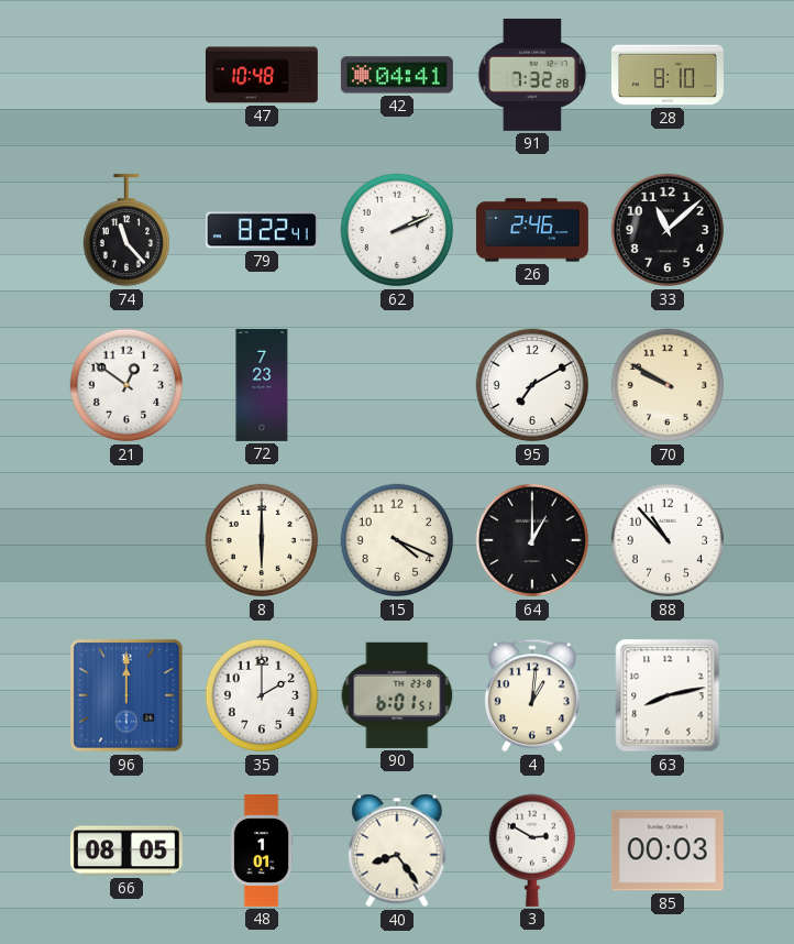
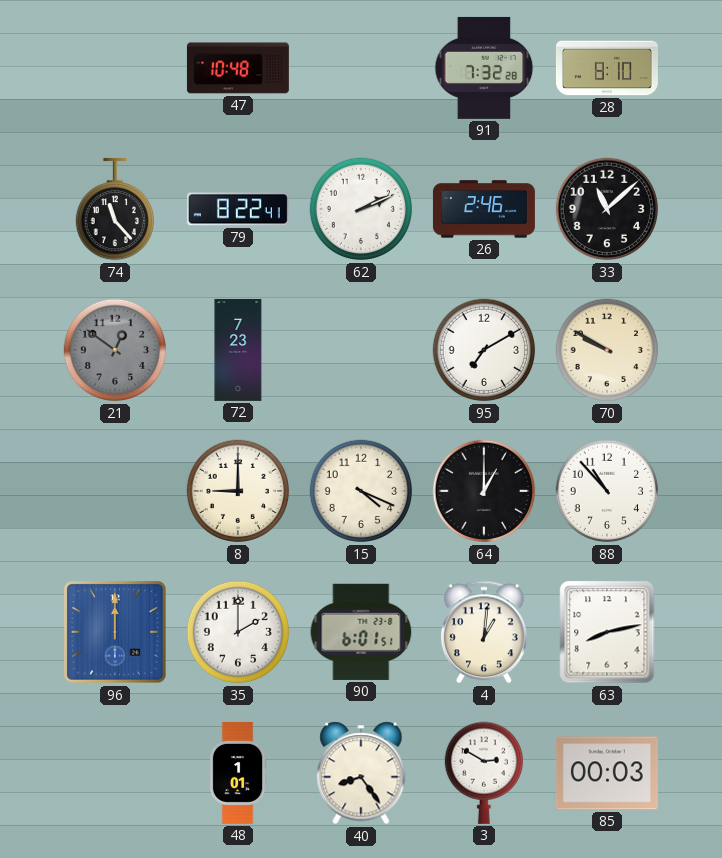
42: 04:41 -> none (397, 75)
21 dial: white -> grey (115, 350)
8: 6:00 -> 9:00 (238, 491)
66: 08:05 -> none (126, 850)
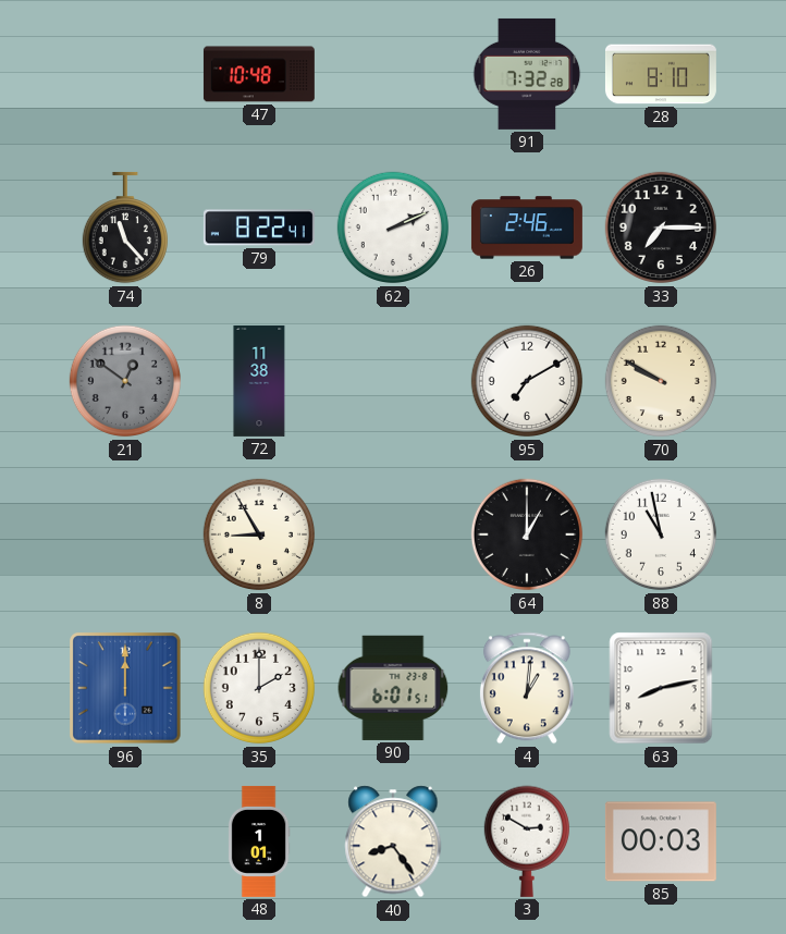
33: 11:08 -> 7:15 (661, 228)
72: 7:23 -> 11:38 (259, 381)
8: 9:00 -> 8:55 (259, 534)
15: 4:19 -> none (361, 491)
88: 10:53 -> 10:58 (661, 534)
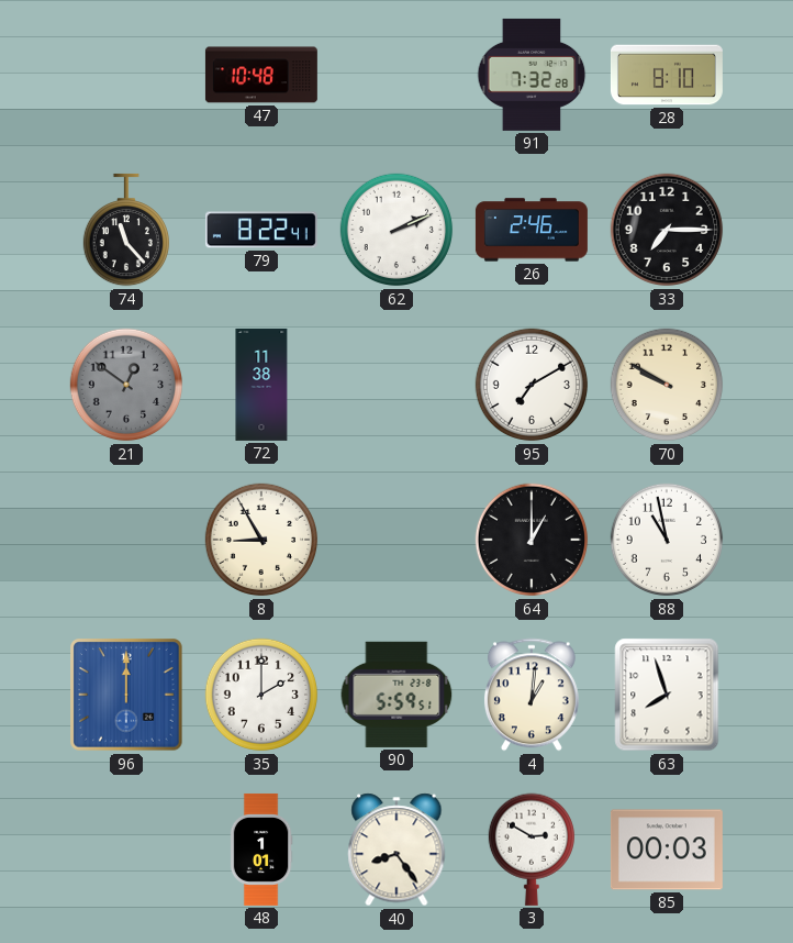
90: 6:01 -> 5:59 (396, 695)
63: 8:13 -> 7:57 (667, 695)
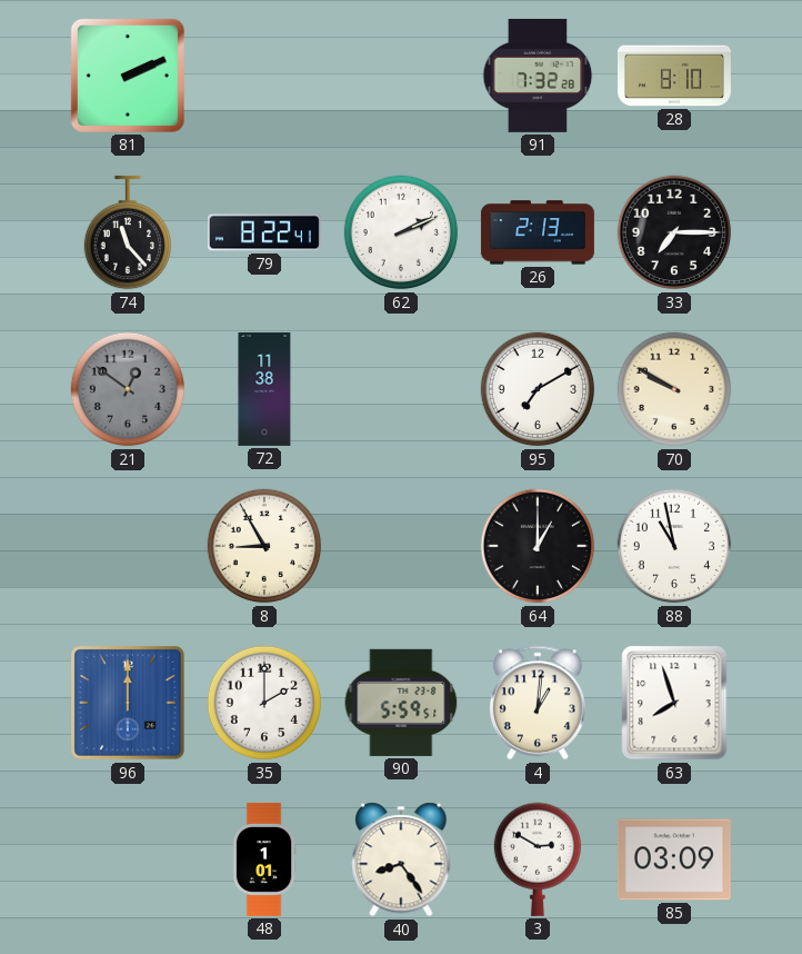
81: none -> 2:11 (128, 76)
47: 10:48 -> none (261, 75)
26: 2:46 -> 2:13 (538, 232)
85: 00:03 -> 03:09 (674, 859)
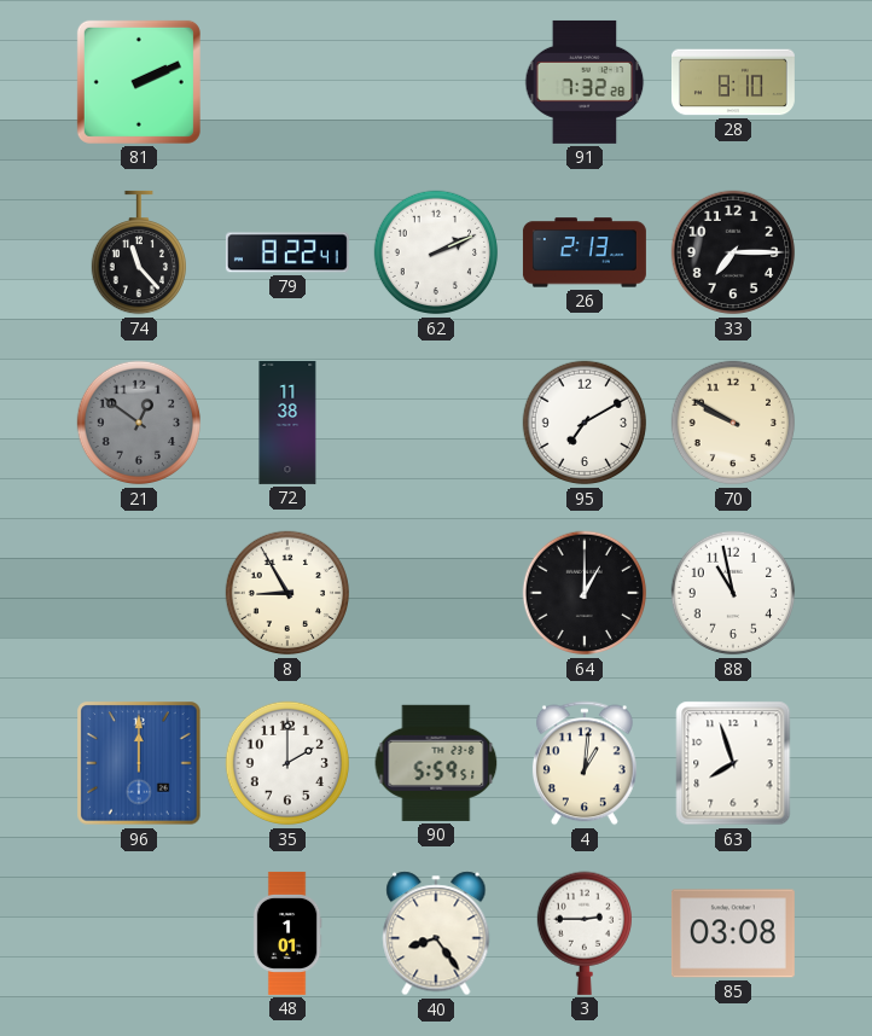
3: 2:50 -> 2:45 (583, 933)
85: 03:09 -> 03:08 (733, 933)
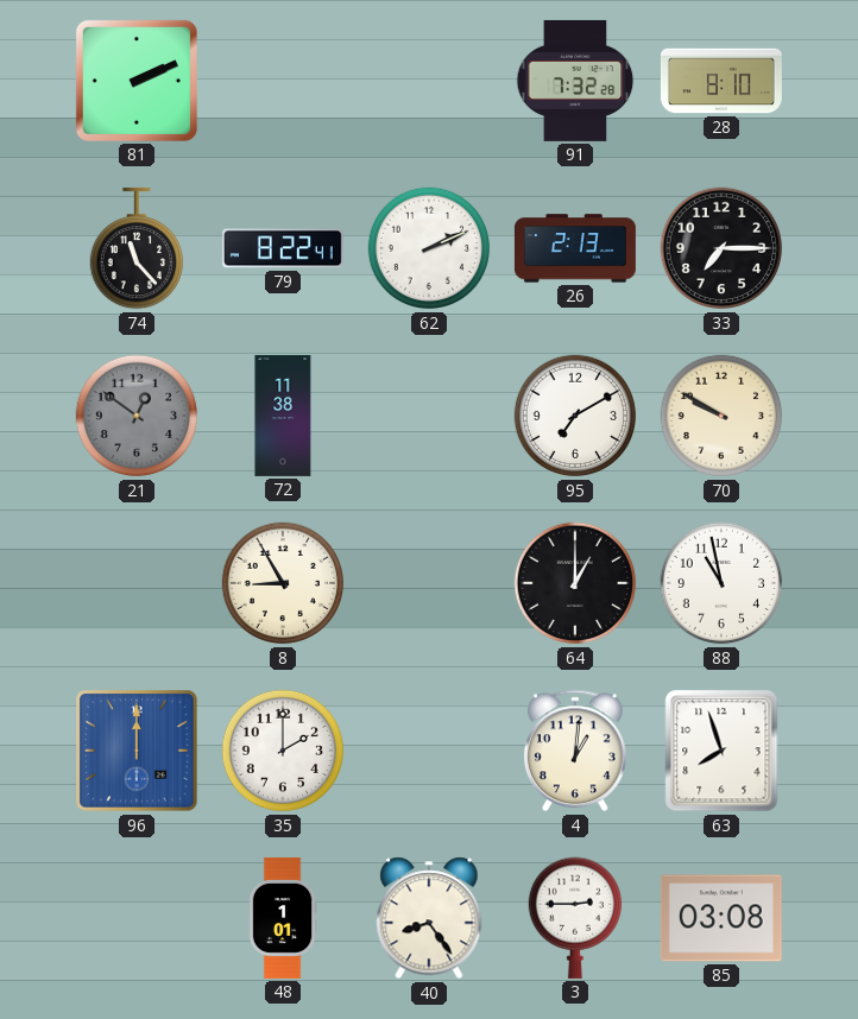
90: 5:59 -> none (436, 763)
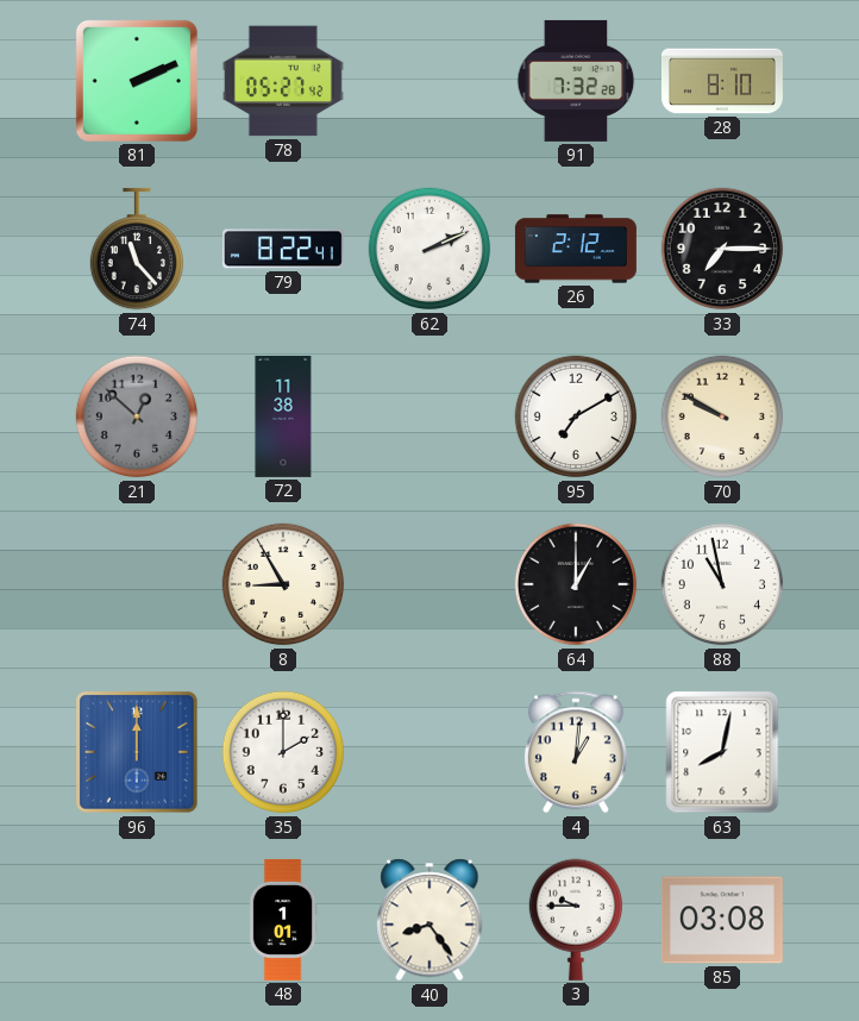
78: none -> 05:27 (283, 81)
26: 2:13 -> 2:12 (576, 249)
21: 12:51 -> 12:52 (137, 416)
63: 7:57 -> 8:02 (722, 752)
3: 2:45 -> 9:45 (575, 920)
